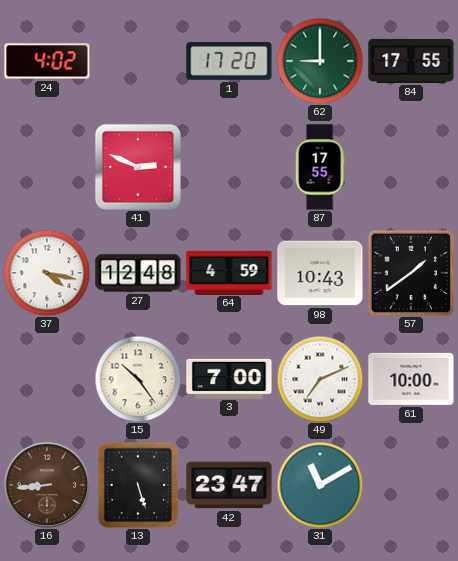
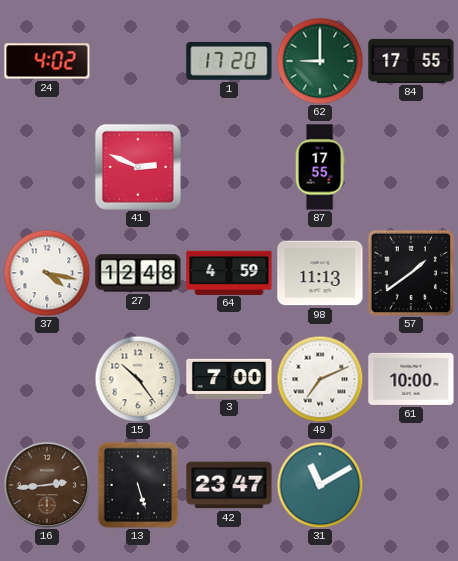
98: 10:43 -> 11:13 (320, 273)
16: 8:44 -> 2:44 (47, 485)
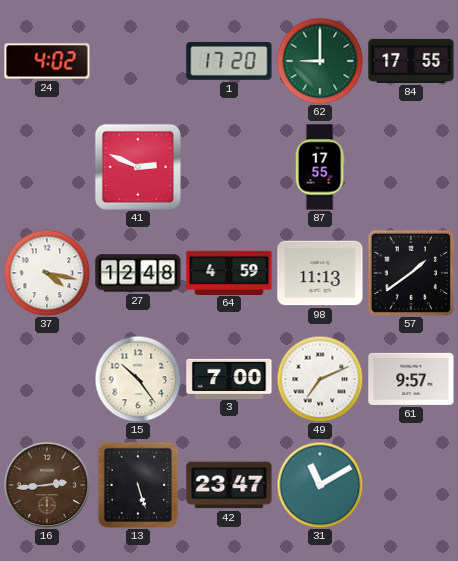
61: 10:00 -> 9:57 (411, 379)
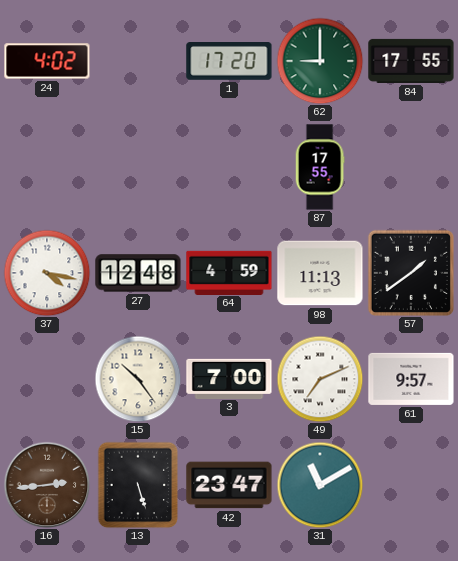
41: 2:49 -> none (138, 167)
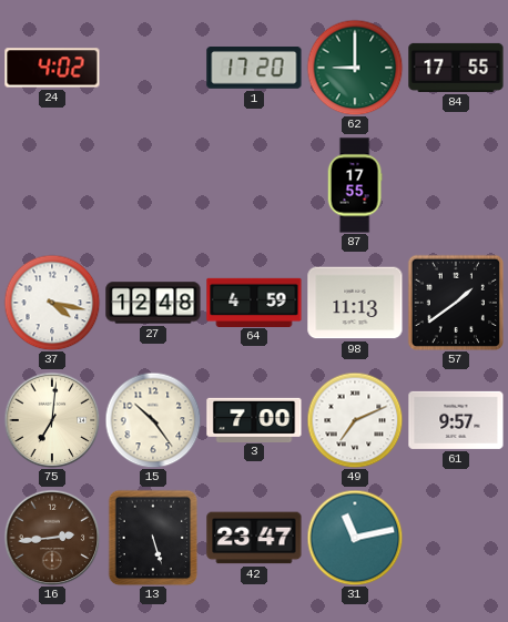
75: none -> 7:01 (52, 420)
31: 11:10 -> 11:13 (355, 538)
